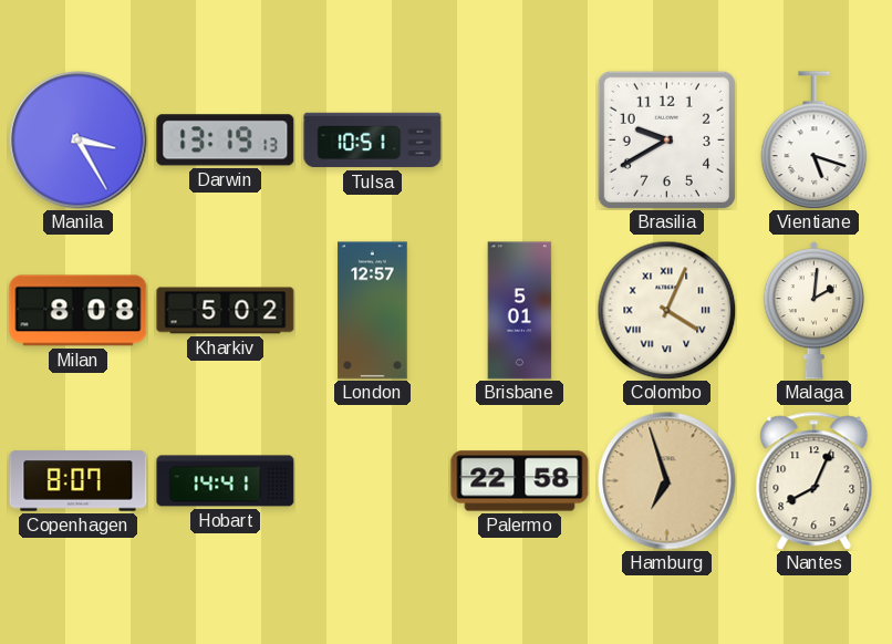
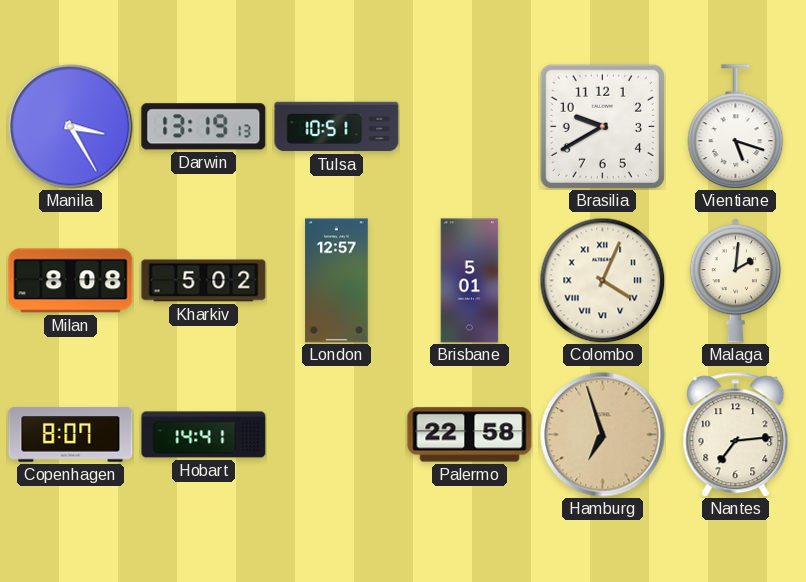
Nantes: 8:04 -> 7:14 (736, 435)
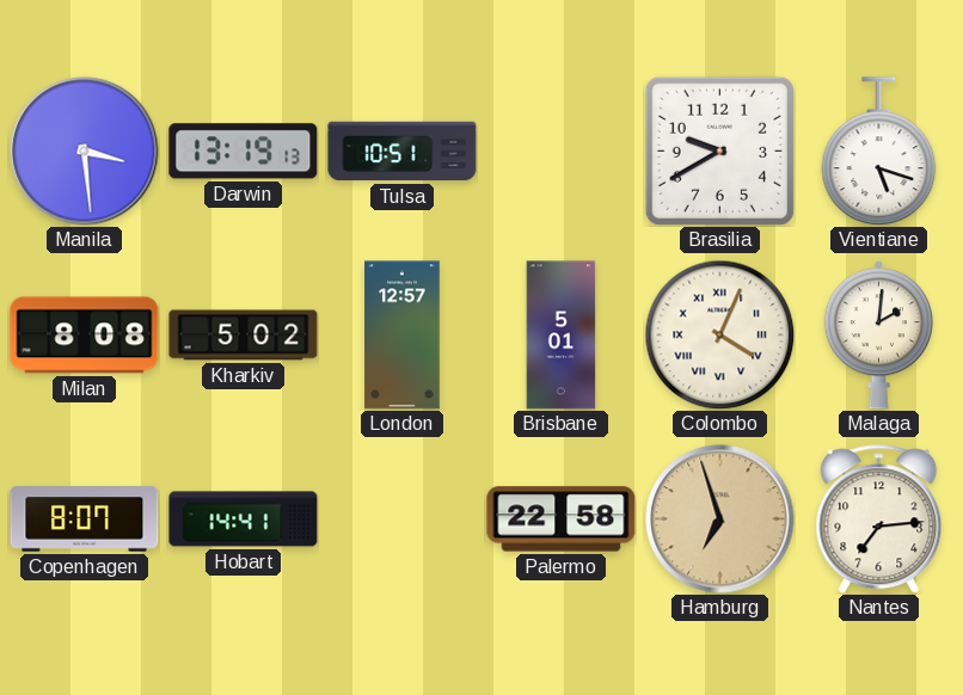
Manila: 3:25 -> 3:29 (85, 152)
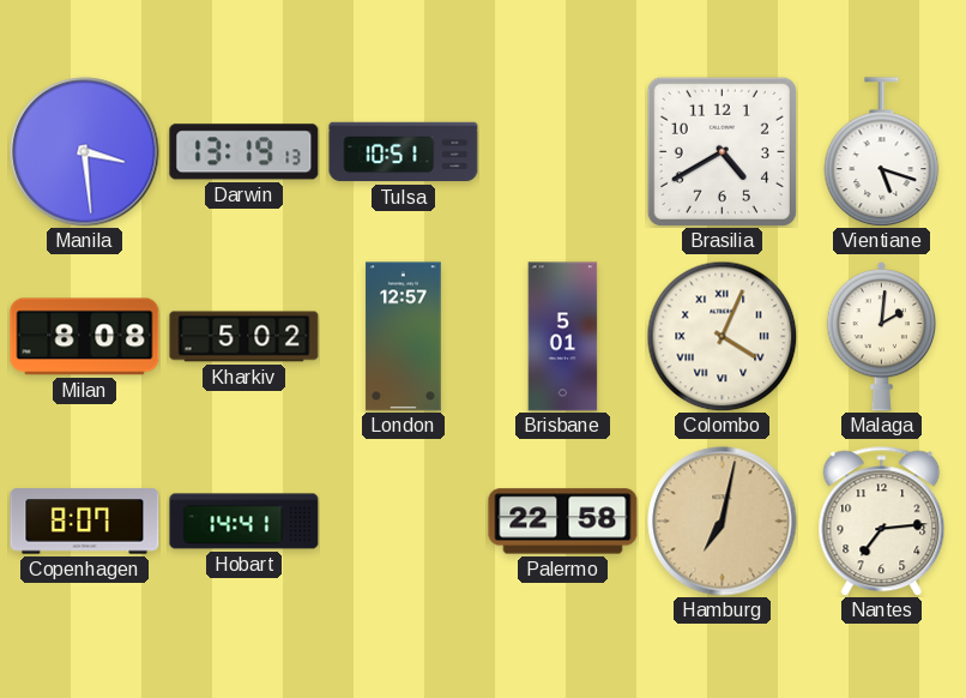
Brasilia: 9:40 -> 4:40 (722, 151)
Hamburg: 6:57 -> 7:02 (723, 522)
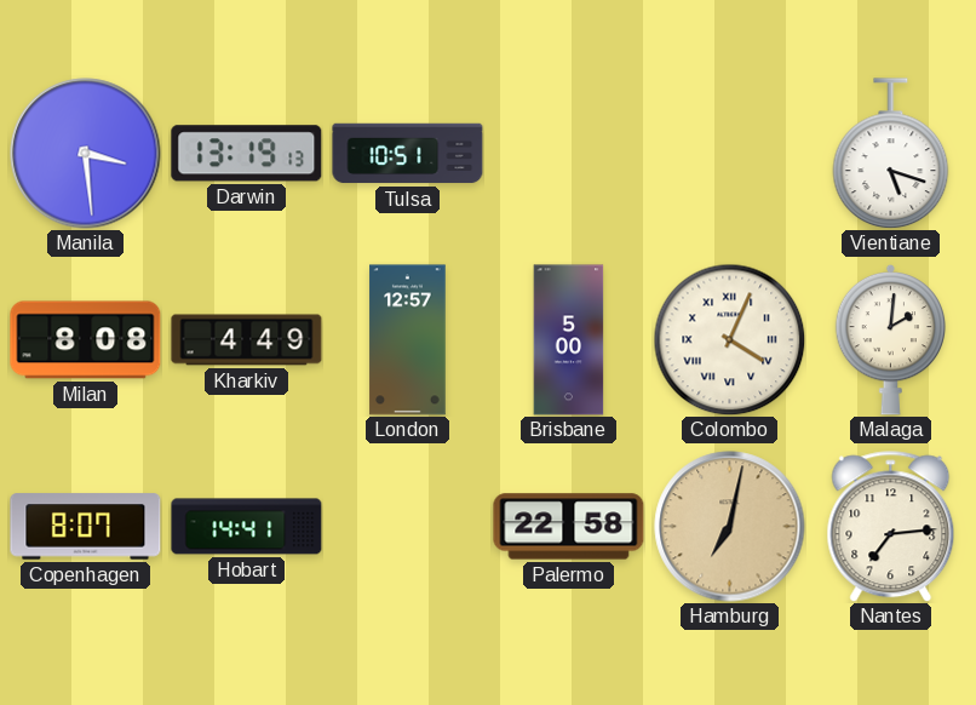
Brasilia: 4:40 -> none (722, 151)
Kharkiv: 5:02 -> 4:49 (247, 340)
Brisbane: 5:01 -> 5:00 (569, 340)
